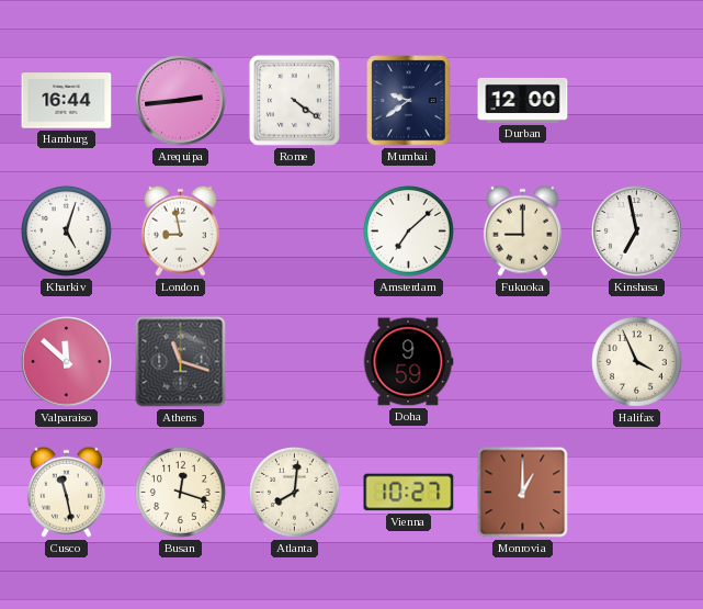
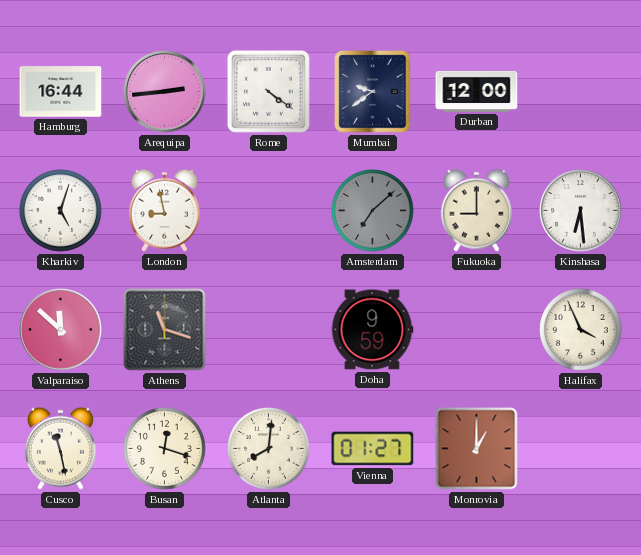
Amsterdam dial: white -> grey (373, 211)
Kinshasa: 6:58 -> 6:29 (581, 211)
Vienna: 10:27 -> 01:27 (373, 449)
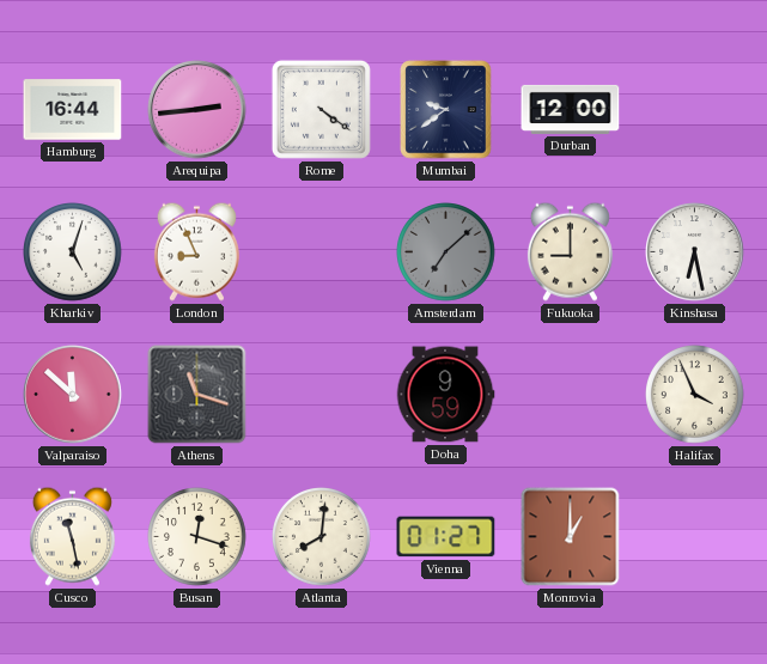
London: 8:58 -> 8:56 (196, 251)
Kinshasa: 6:29 -> 6:28 (695, 252)
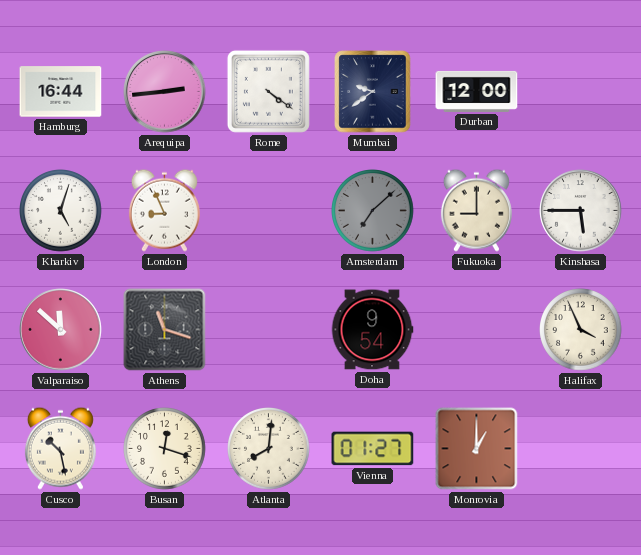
Kinshasa: 6:28 -> 5:45 (581, 211)
Doha: 9:59 -> 9:54 (372, 330)
Cusco: 11:28 -> 10:28 (60, 448)
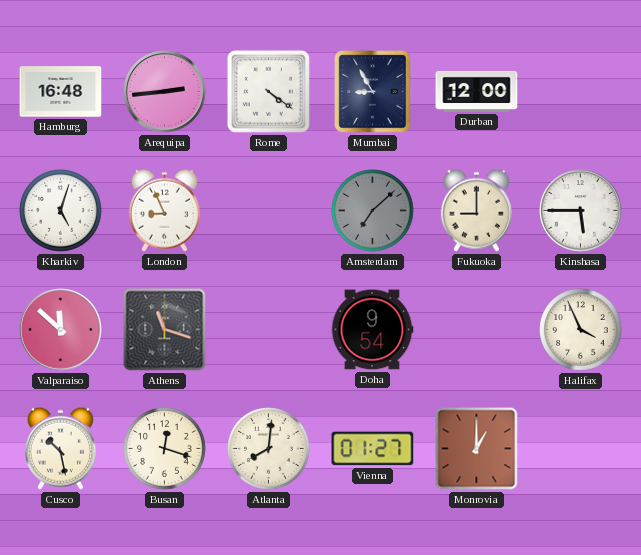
Hamburg: 16:44 -> 16:48 (61, 92)
Mumbai: 9:39 -> 8:55 (373, 92)
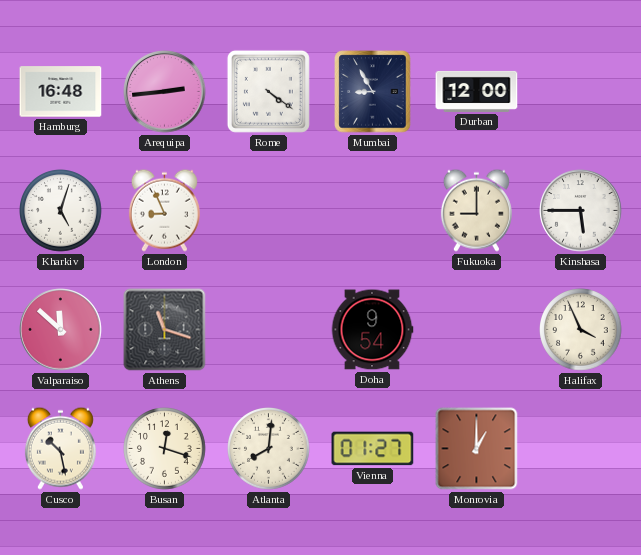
Amsterdam: 7:08 -> none (373, 211)
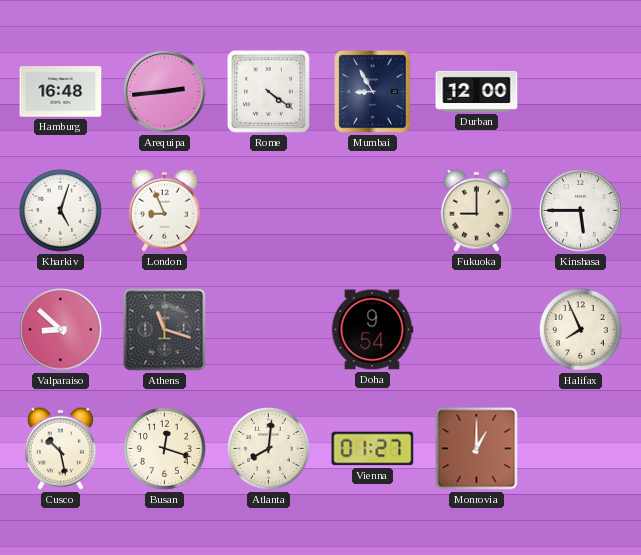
Valparaiso: 11:52 -> 8:52 (61, 330)
Halifax: 3:56 -> 7:56 (581, 330)
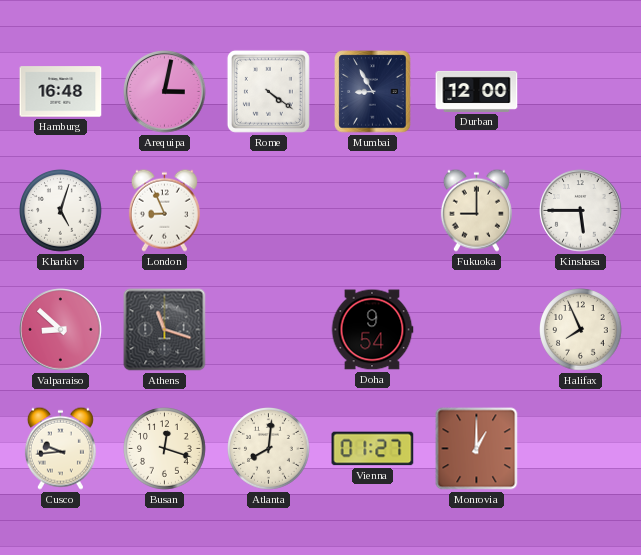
Arequipa: 2:44 -> 3:02 (165, 92)
Cusco: 10:28 -> 9:44 (60, 448)
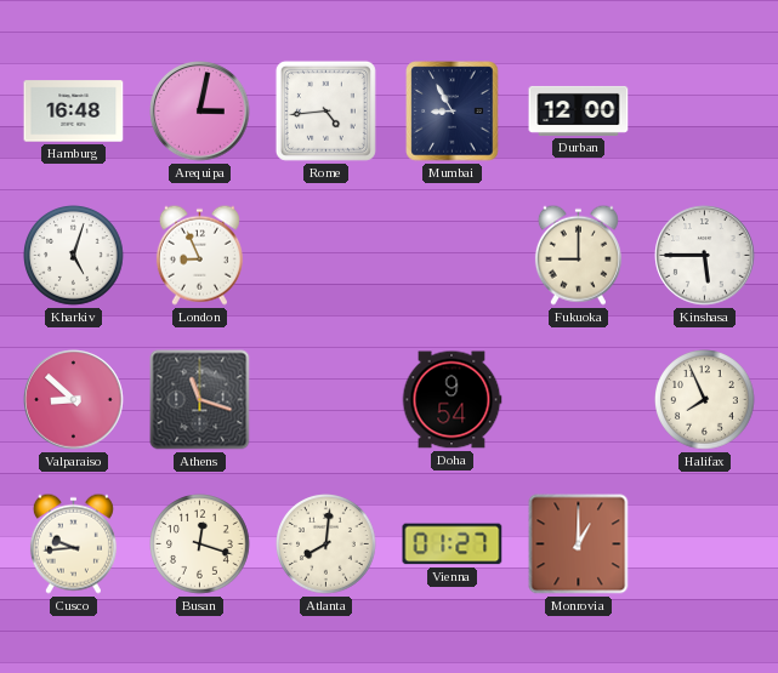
Rome: 4:21 -> 4:44 (325, 110)
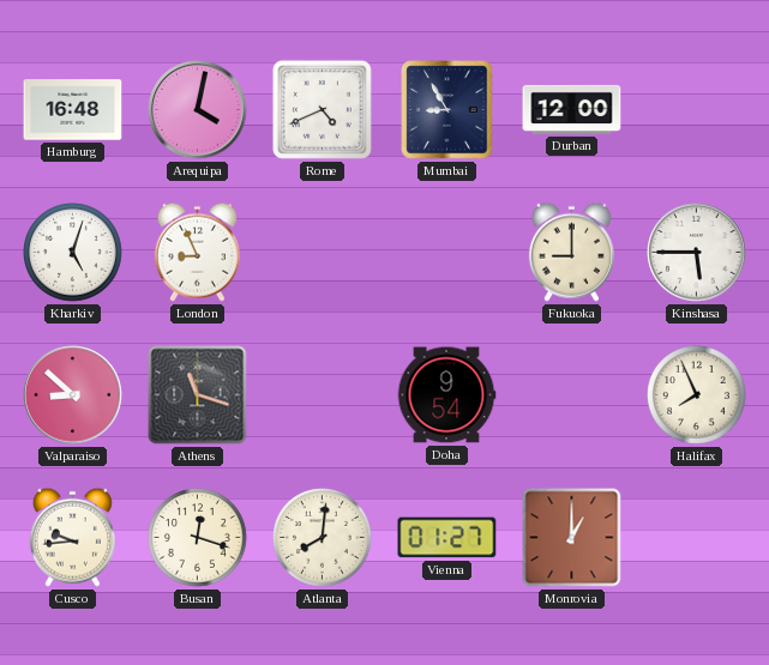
Arequipa: 3:02 -> 4:02 (198, 110)
Rome: 4:44 -> 4:41 (322, 109)
